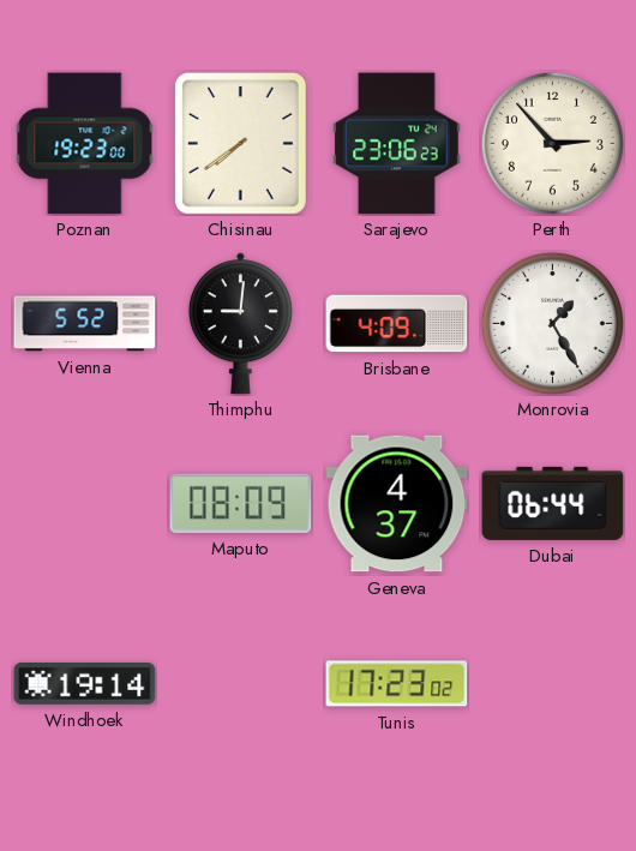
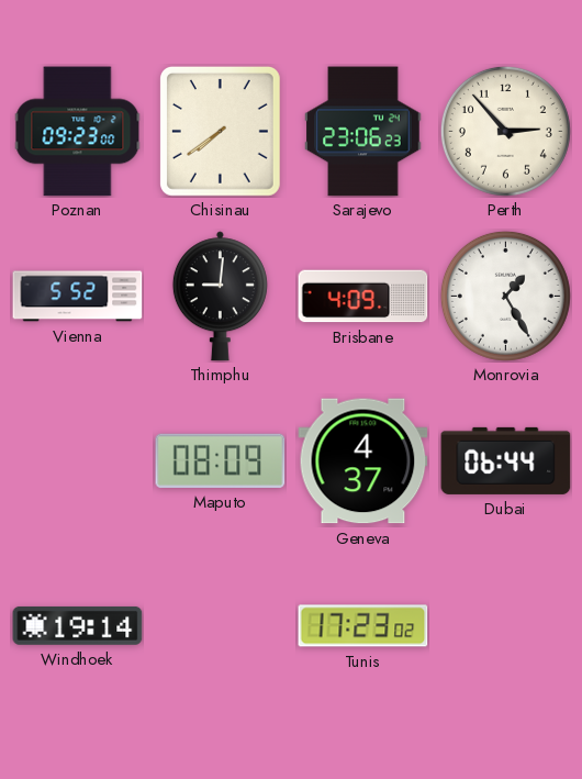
Poznan: 19:23 -> 09:23 (78, 132)
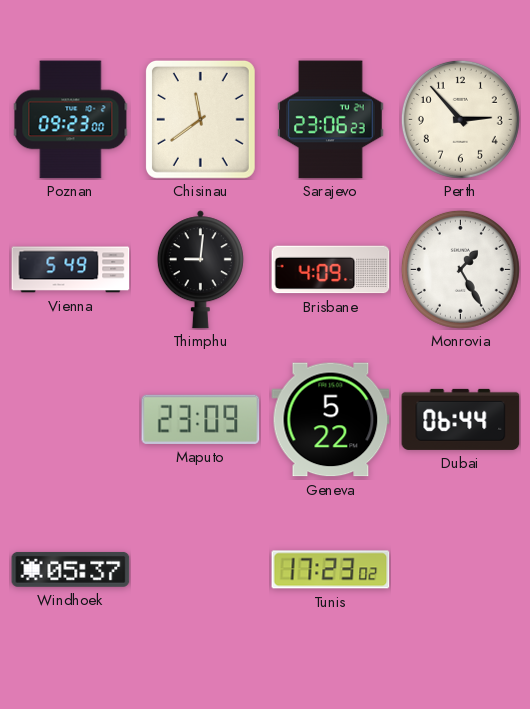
Chisinau: 7:39 -> 11:39 (200, 119)
Vienna: 5:52 -> 5:49 (71, 270)
Maputo: 08:09 -> 23:09 (201, 419)
Geneva: 4:37 -> 5:22 (331, 420)
Windhoek: 19:14 -> 05:37 (71, 569)
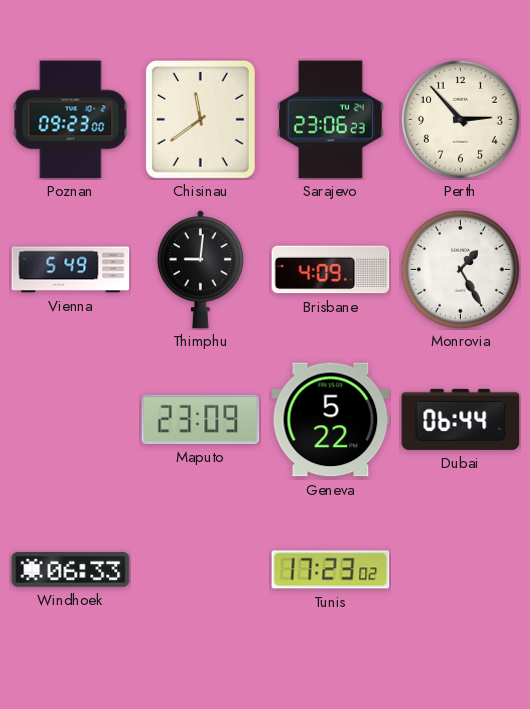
Windhoek: 05:37 -> 06:33 (71, 569)
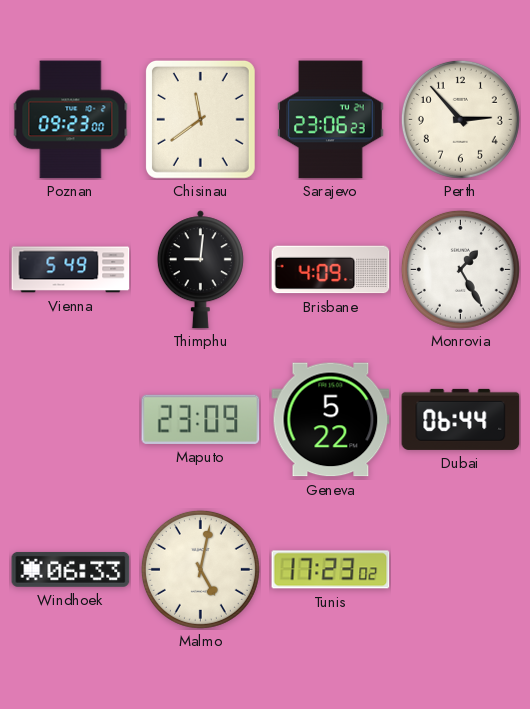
Malmo: none -> 5:02 (200, 569)
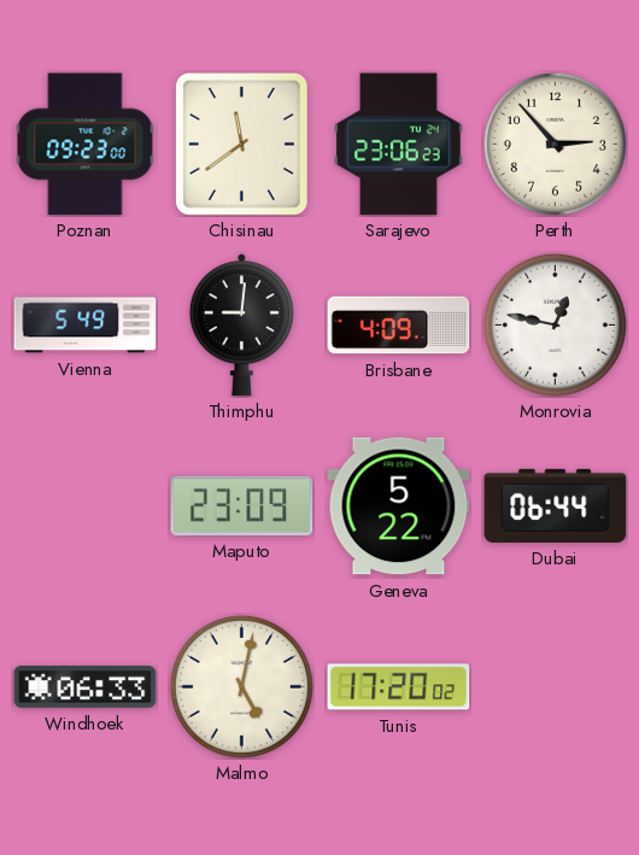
Monrovia: 1:25 -> 12:47 (555, 324)
Tunis: 17:23 -> 17:20 (399, 687)
